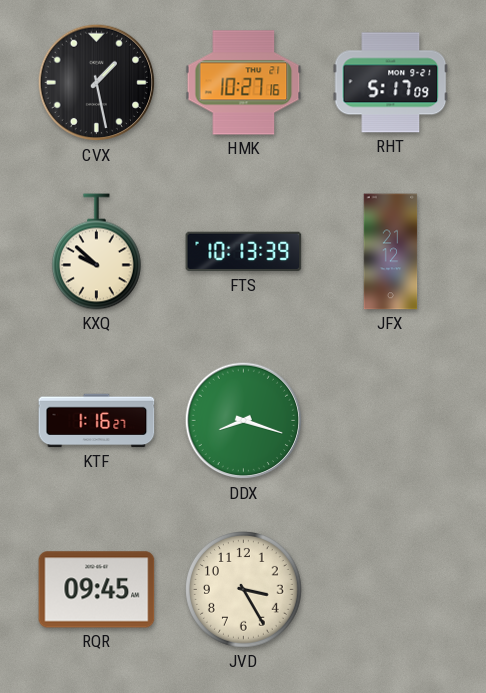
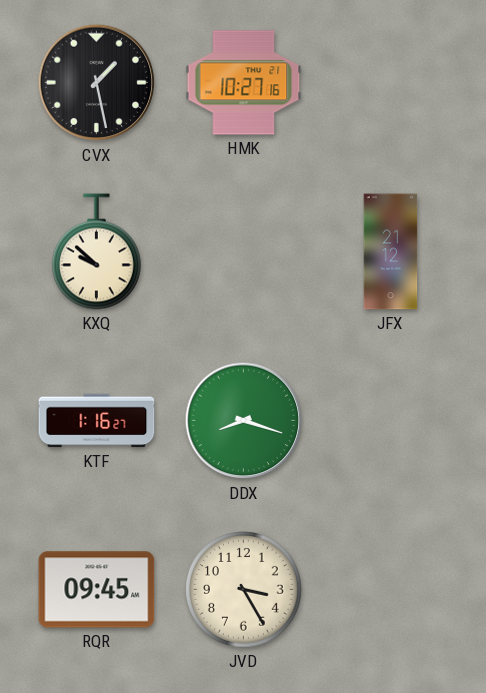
RHT: 5:17 -> none (391, 83)
FTS: 10:13 -> none (244, 252)
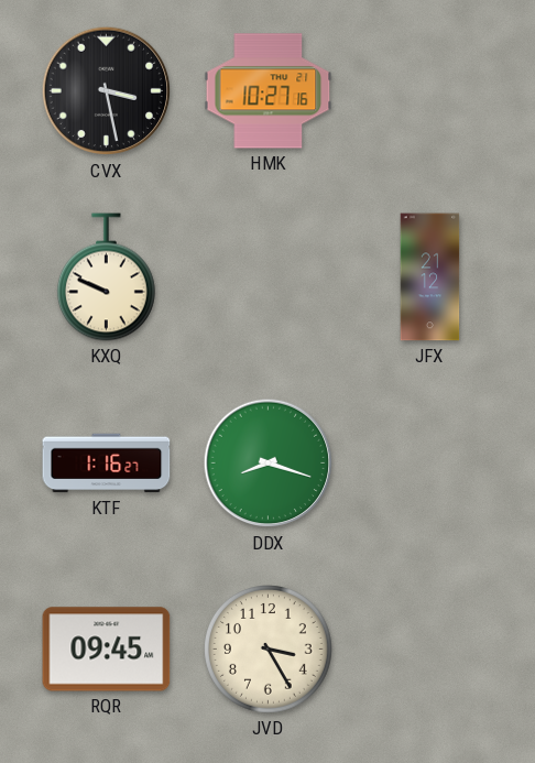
CVX: 1:28 -> 3:28 (107, 91)
KXQ: 9:52 -> 9:49 (106, 277)
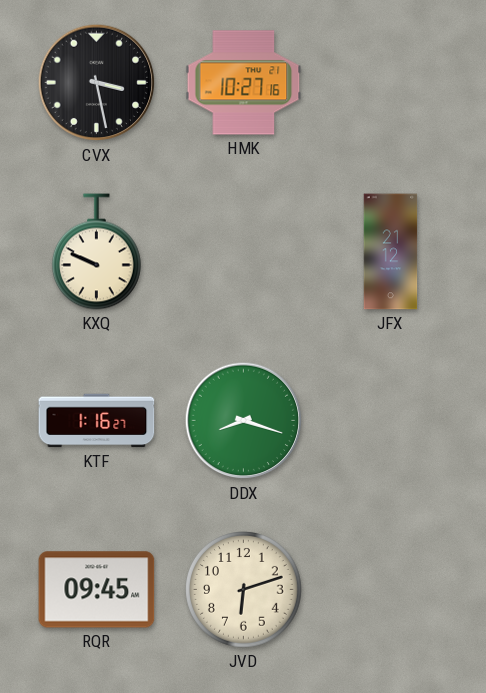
JVD: 3:25 -> 6:12 (244, 590)
